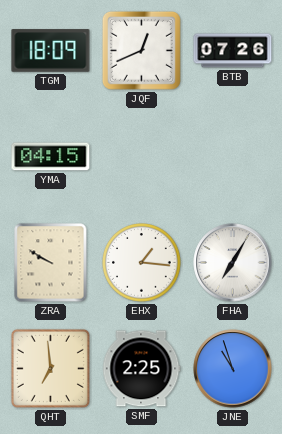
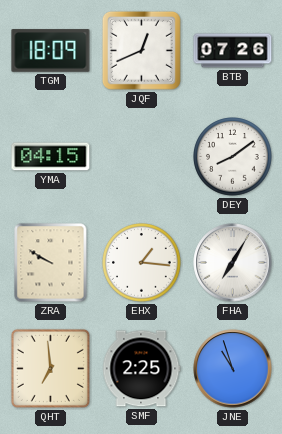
DEY: none -> 8:09 (233, 157)
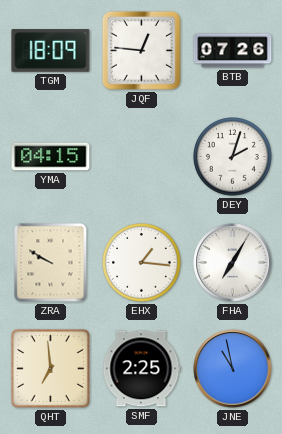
JQF: 12:41 -> 12:46 (141, 50)
DEY: 8:09 -> 2:03 (233, 157)
JNE: 10:57 -> 10:58 (233, 369)
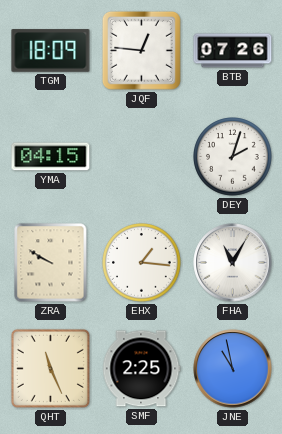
FHA: 7:05 -> 11:05 (233, 263)
QHT: 6:59 -> 11:26 (50, 368)
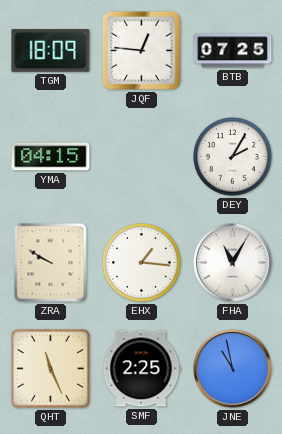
BTB: 07:26 -> 07:25 (233, 51)
DEY: 2:03 -> 2:05 (233, 157)
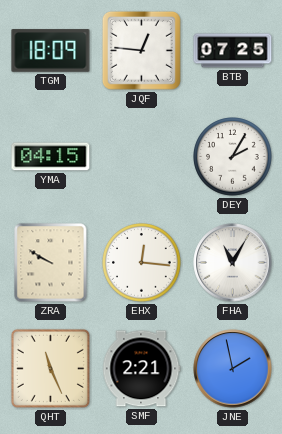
EHX: 1:16 -> 12:16 (142, 263)
SMF: 2:25 -> 2:21 (142, 369)
JNE: 10:58 -> 1:58 (233, 369)
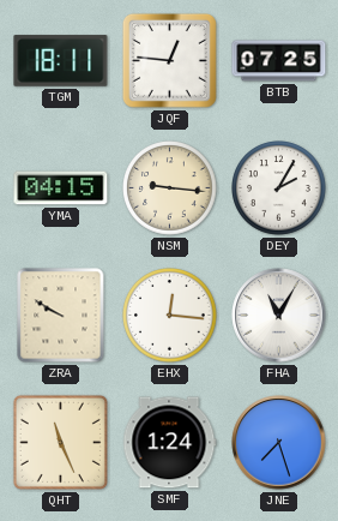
TGM: 18:09 -> 18:11 (61, 61)
NSM: none -> 9:16 (170, 188)
SMF: 2:21 -> 1:24 (170, 443)
JNE: 1:58 -> 7:27 (279, 443)
